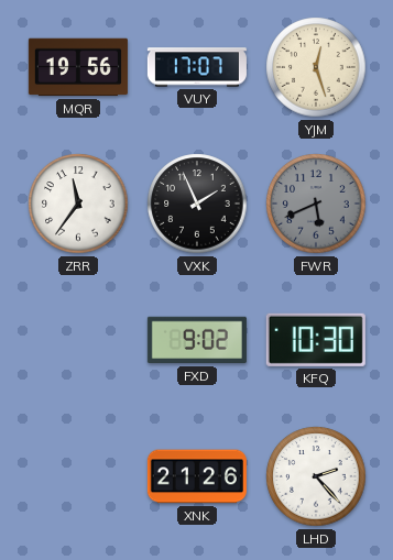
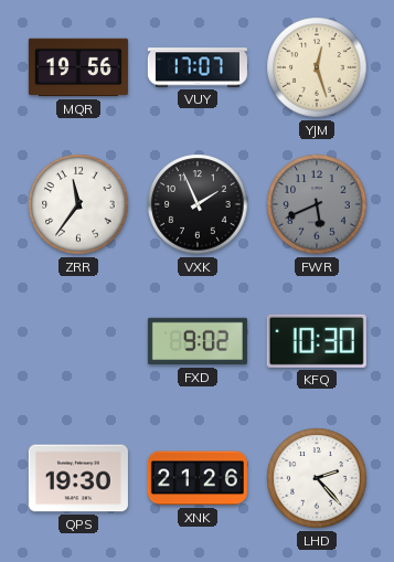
QPS: none -> 19:30 (78, 478)
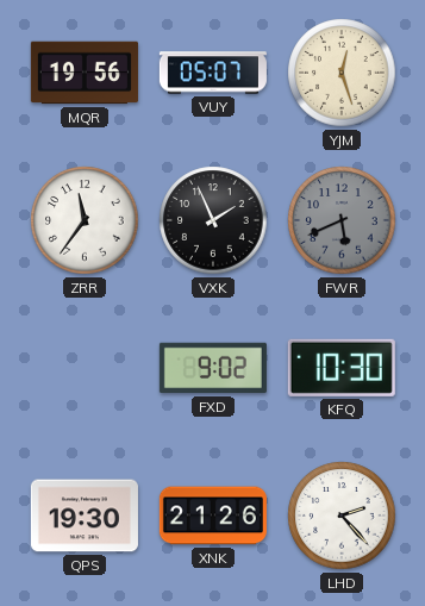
VUY: 17:07 -> 05:07 (213, 73)
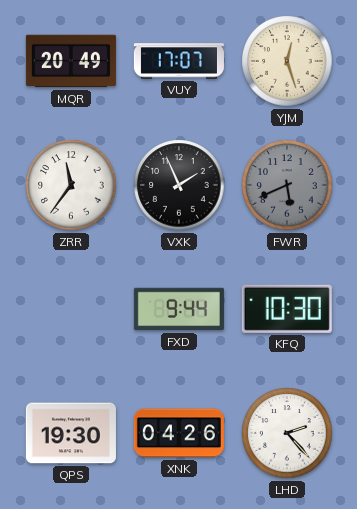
MQR: 19:56 -> 20:49 (71, 61)
VUY: 05:07 -> 17:07 (179, 61)
FXD: 9:02 -> 9:44 (179, 309)
XNK: 21:26 -> 04:26 (179, 433)
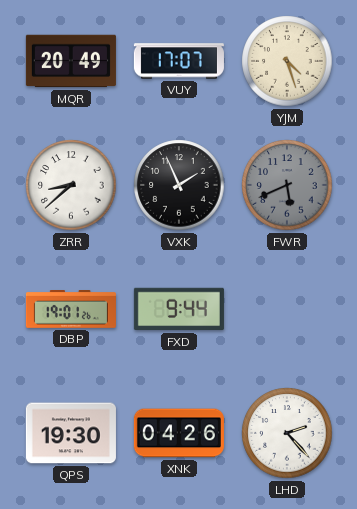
YJM: 12:27 -> 4:27 (287, 61)
ZRR: 11:36 -> 8:38 (71, 185)
DBP: none -> 19:01 (71, 310)
KFQ: 10:30 -> none (287, 309)
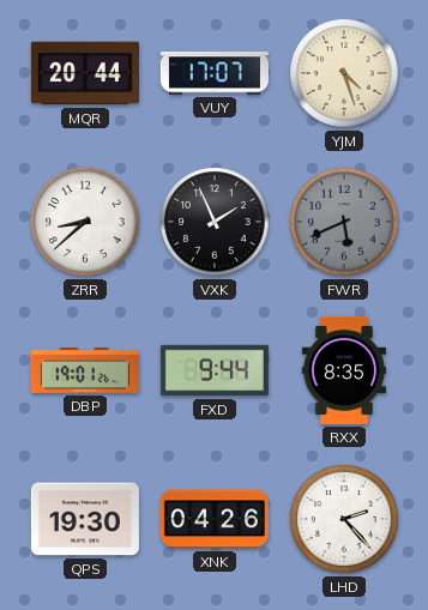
MQR: 20:49 -> 20:44 (85, 73)
RXX: none -> 8:35 (343, 370)
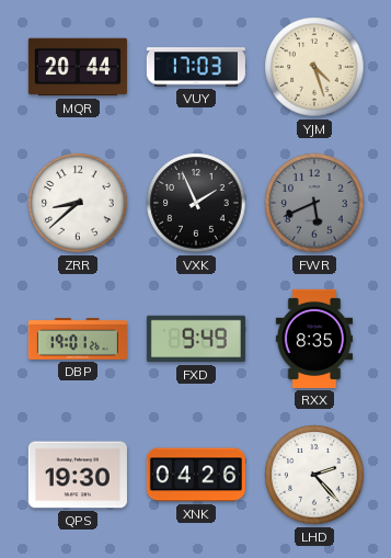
VUY: 17:07 -> 17:03 (196, 67)
FXD: 9:44 -> 9:49 (196, 339)
